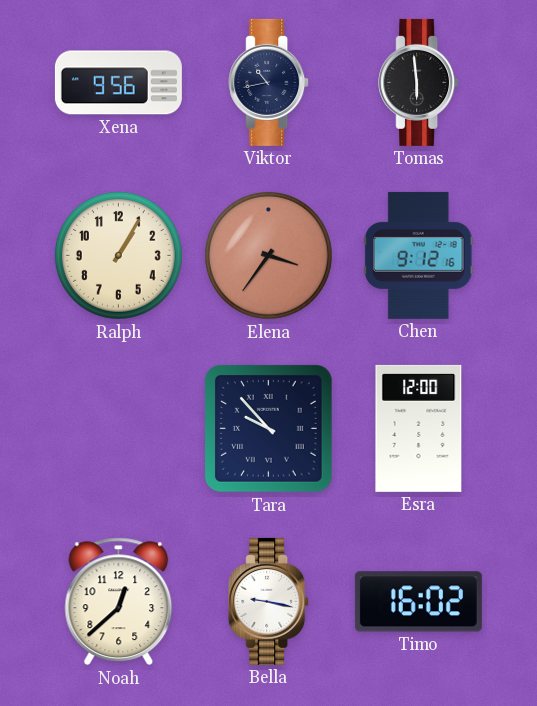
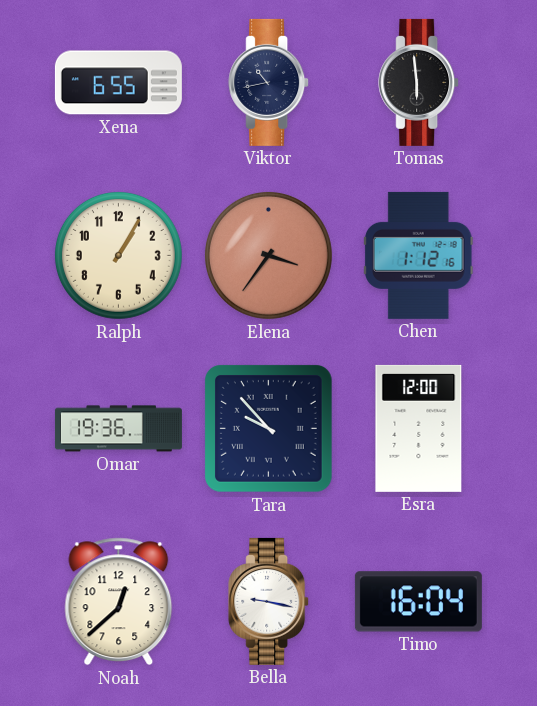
Xena: 9:56 -> 6:55 (118, 83)
Chen: 9:12 -> 1:12 (418, 255)
Omar: none -> 19:36 (118, 429)
Timo: 16:02 -> 16:04 (418, 602)
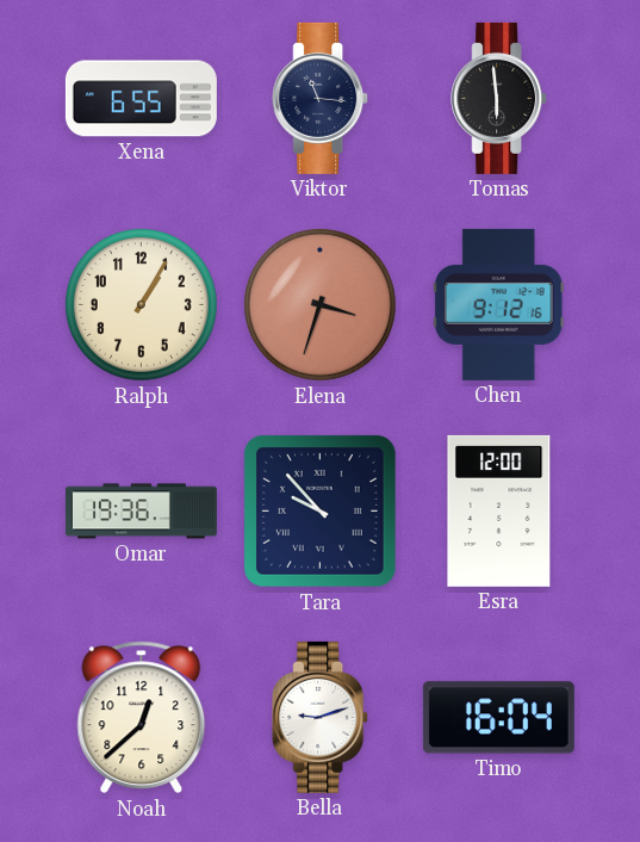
Viktor: 10:43 -> 11:16 (321, 98)
Elena: 3:36 -> 3:33 (319, 304)
Chen: 1:12 -> 9:12 (498, 304)
Bella: 9:17 -> 9:12 (321, 717)
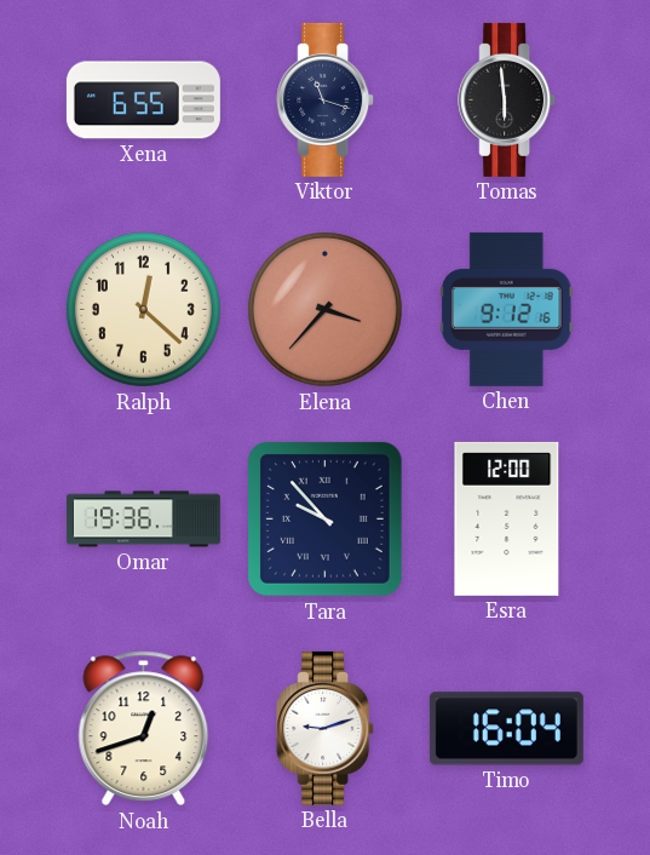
Viktor: 11:16 -> 11:18 (326, 99)
Ralph: 1:05 -> 12:22 (143, 309)
Elena: 3:33 -> 3:37 (324, 309)
Noah: 12:38 -> 12:42 (144, 729)
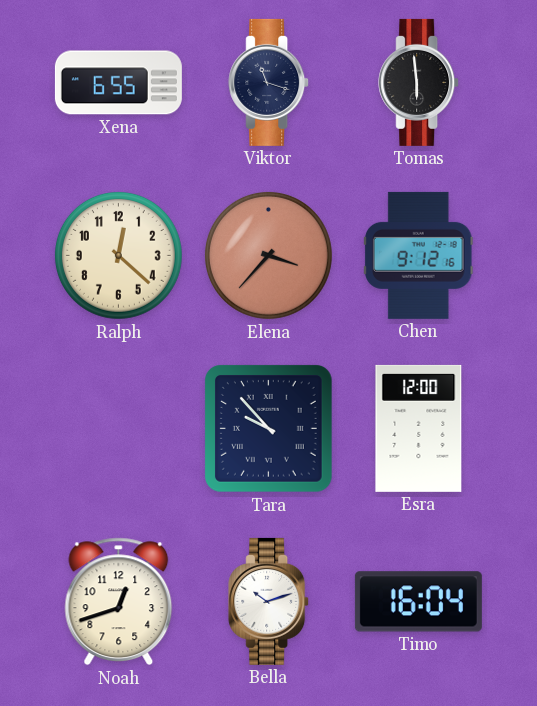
Omar: 19:36 -> none (143, 520)
Bella: 9:12 -> 10:12 (269, 601)
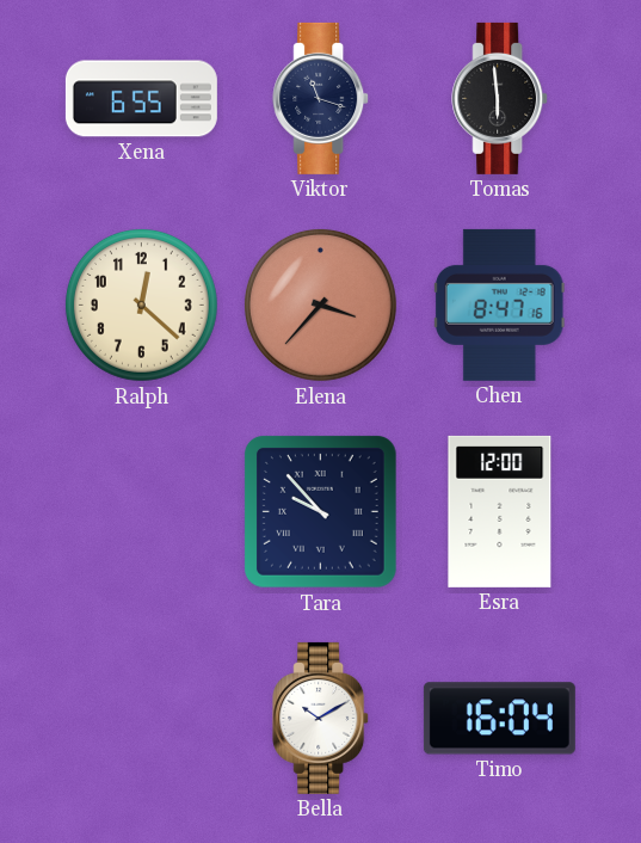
Chen: 9:12 -> 8:47 (499, 304)
Noah: 12:42 -> none (119, 602)
Bella: 10:12 -> 10:10 (321, 718)
